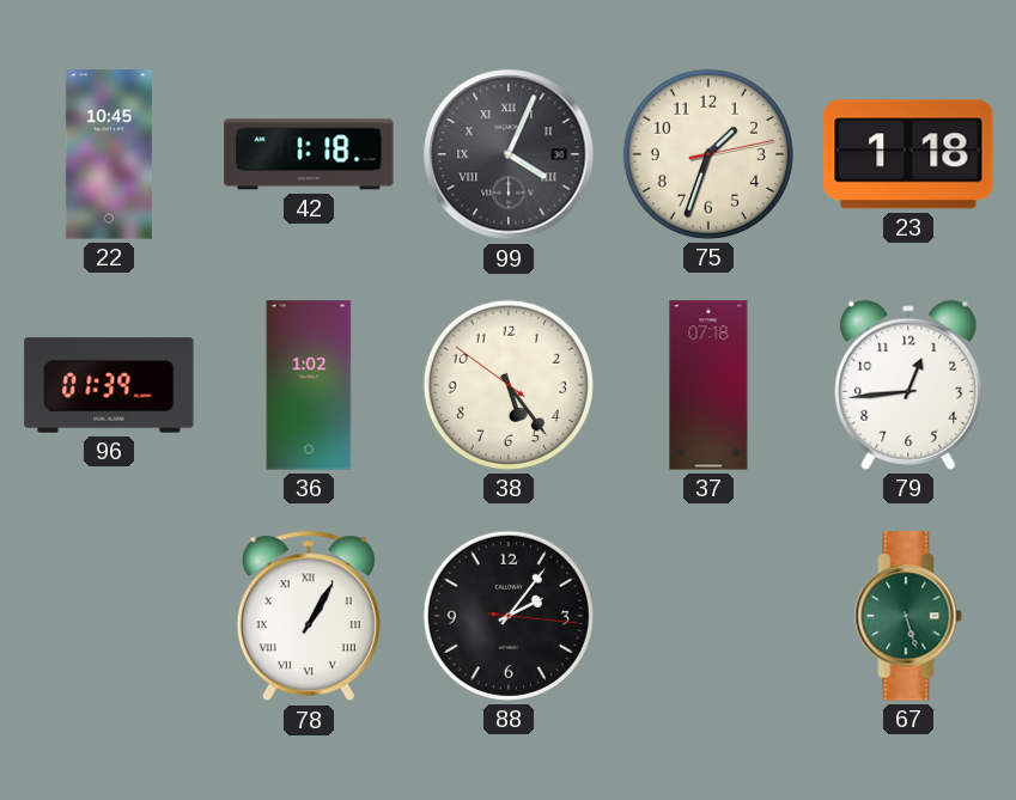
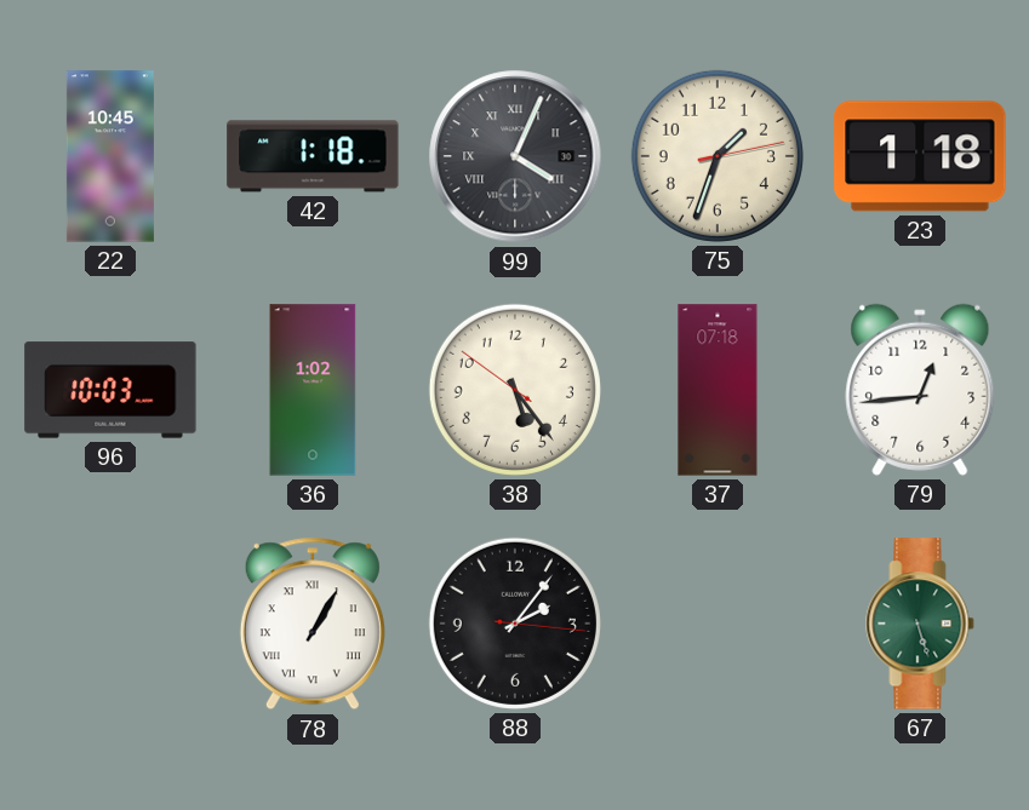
96: 01:39 -> 10:03 (110, 390)
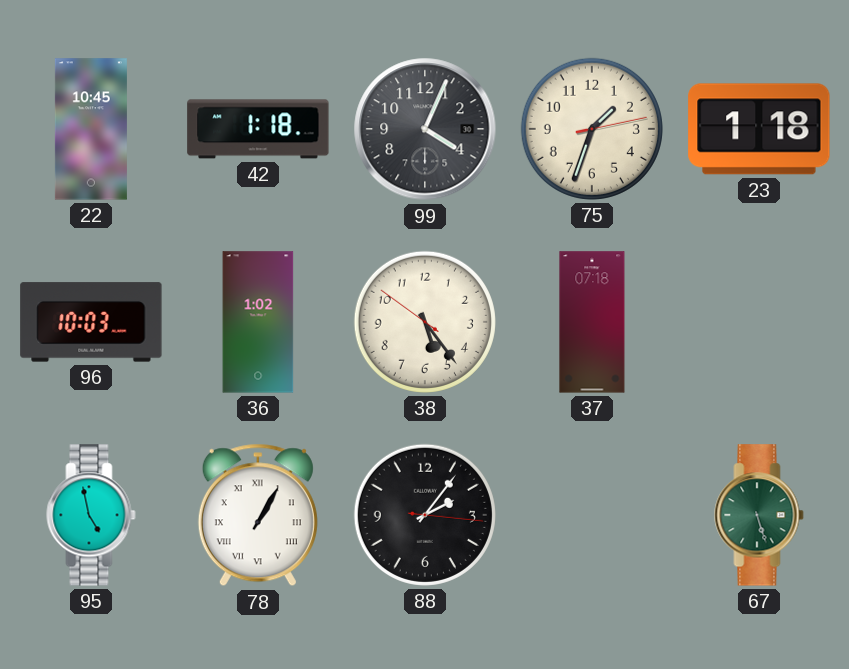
99 numerals: Roman -> Arabic (425, 129)
79: 12:44 -> none (920, 390)
95: none -> 4:58 (91, 515)
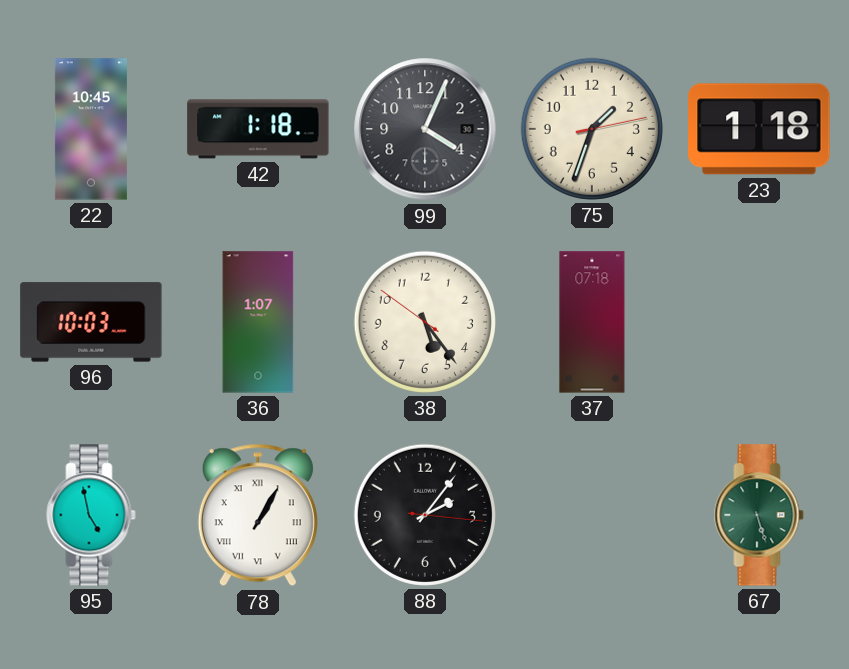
36: 1:02 -> 1:07 (258, 322)
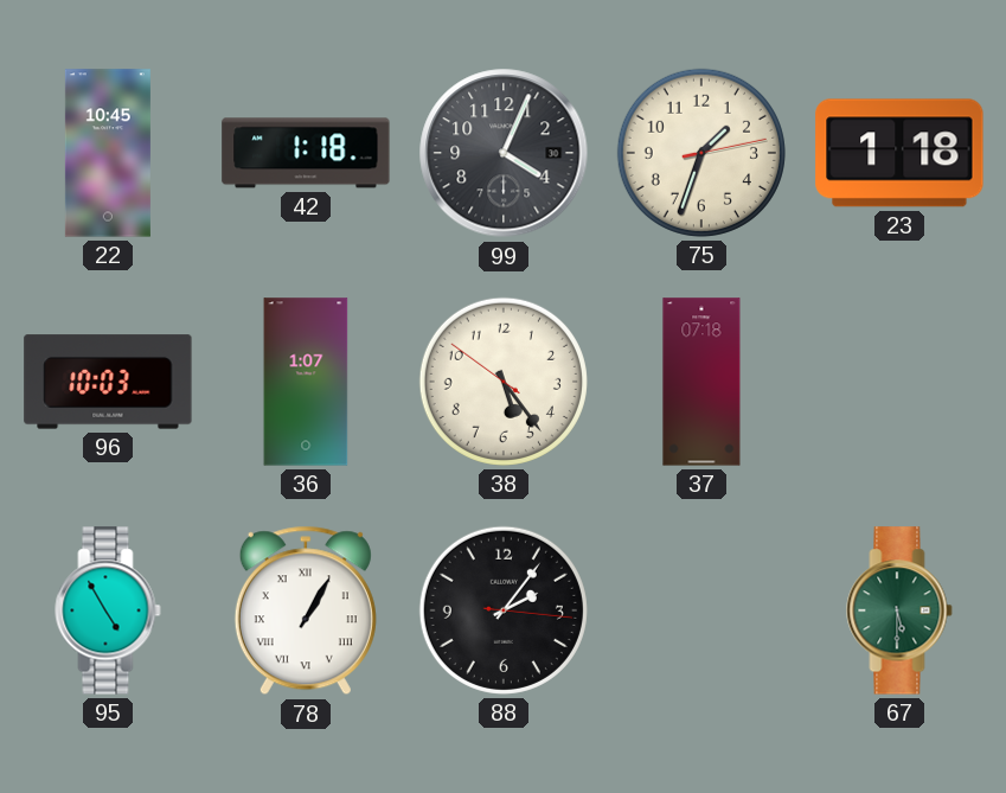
95: 4:58 -> 4:55 (108, 610)
67: 5:27 -> 5:30 (899, 610)
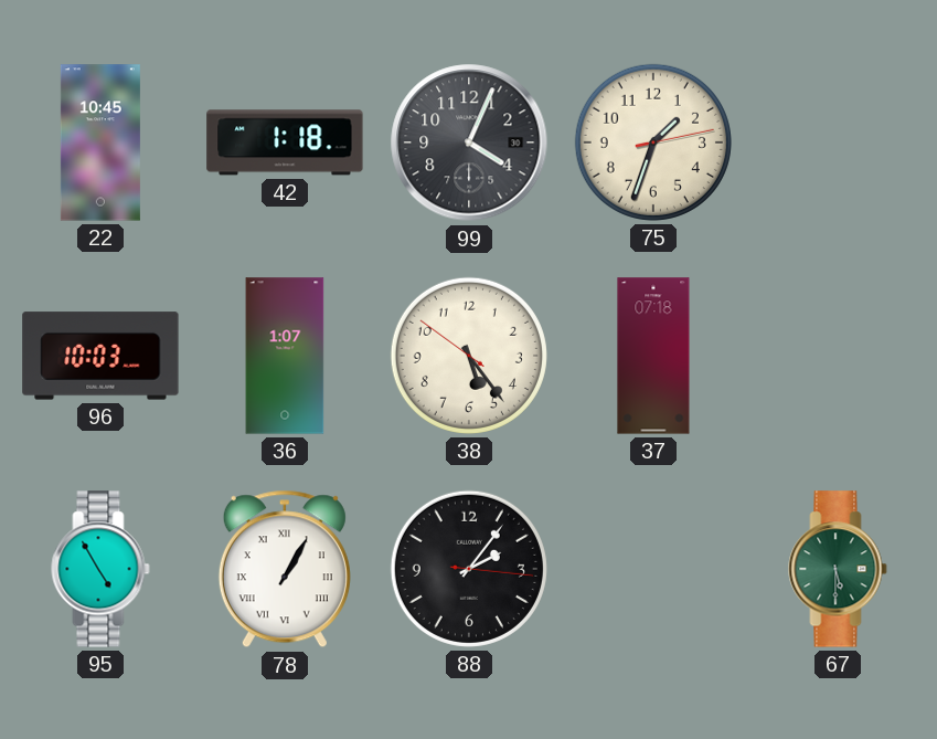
23: 1:18 -> none (899, 153)
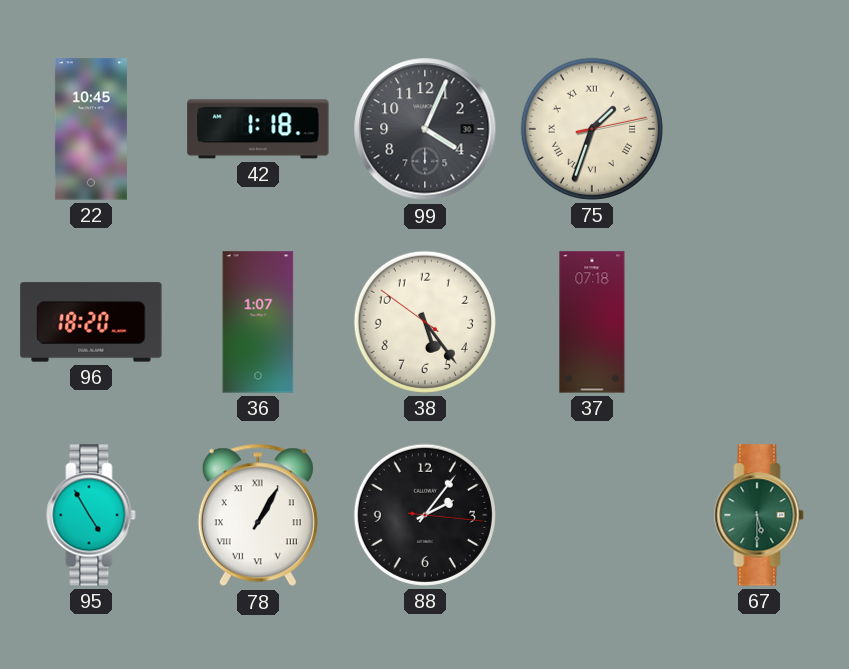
75 numerals: Arabic -> Roman (592, 129)
96: 10:03 -> 18:20 (91, 322)
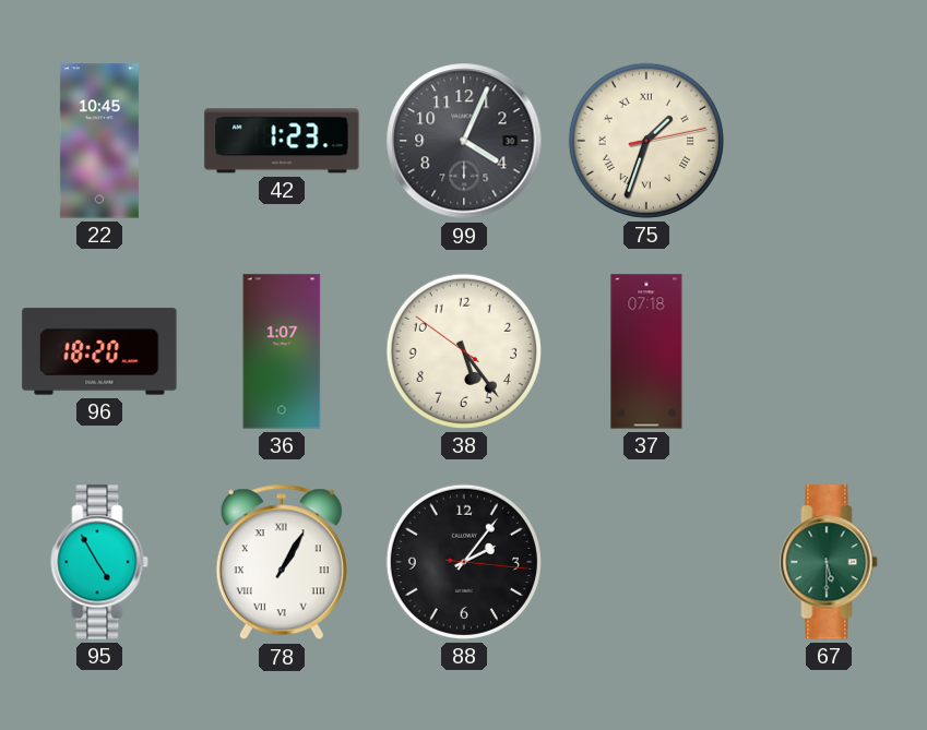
42: 1:18 -> 1:23 (282, 141)
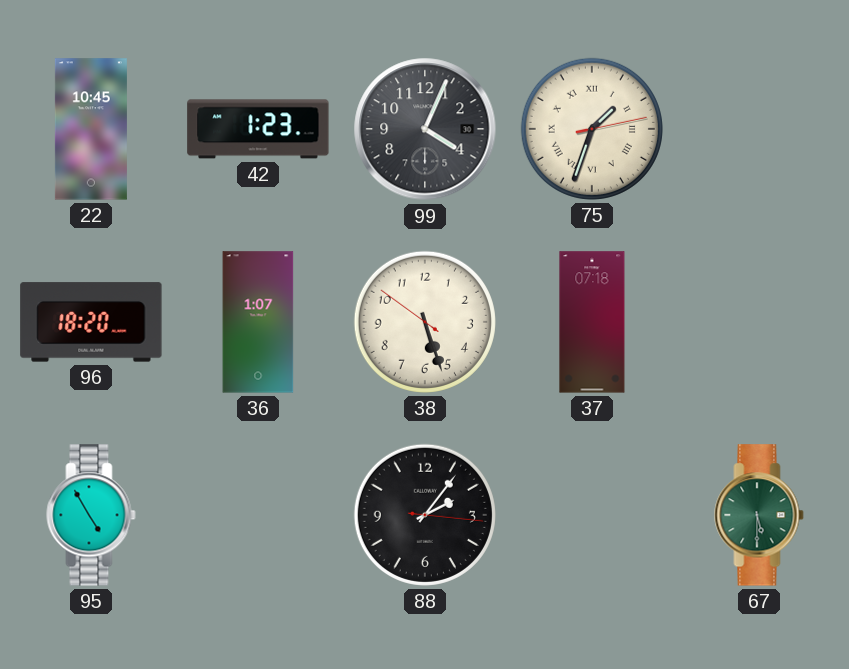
38: 5:23 -> 5:26 (425, 322)
78: 1:05 -> none (282, 562)
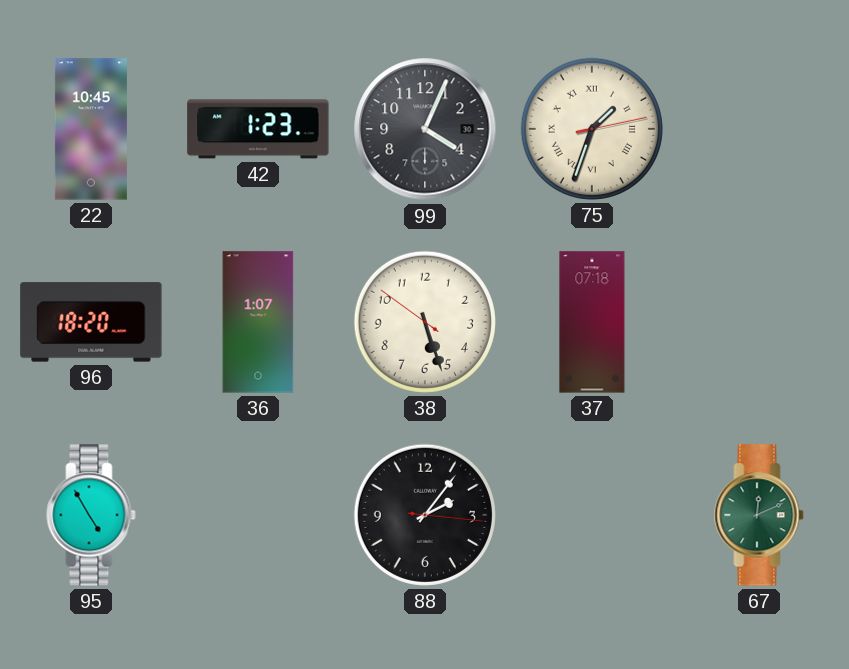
67: 5:30 -> 12:11 (759, 515)
